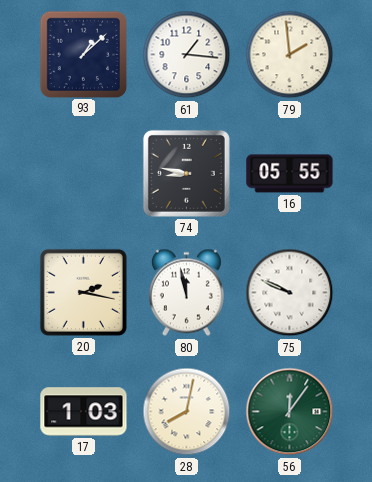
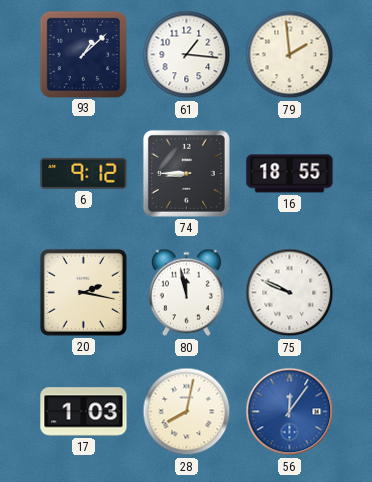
6: none -> 9:12 (84, 173)
74: 8:47 -> 8:45 (186, 173)
16: 05:55 -> 18:55 (290, 174)
56 dial: green -> blue (290, 412)
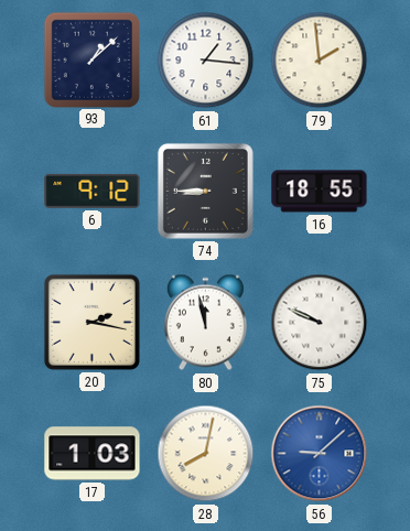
56: 12:06 -> 9:08 (320, 454)
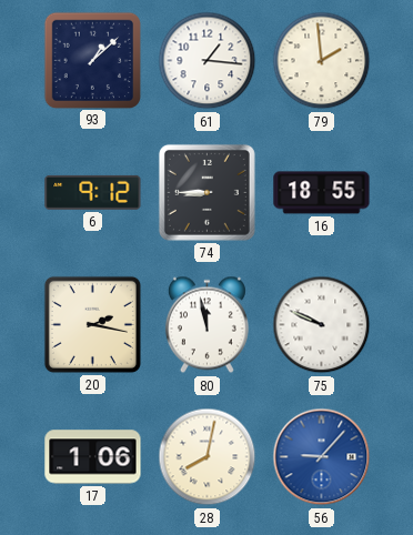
17: 1:03 -> 1:06 (93, 457)
56: 9:08 -> 9:07 (322, 457)
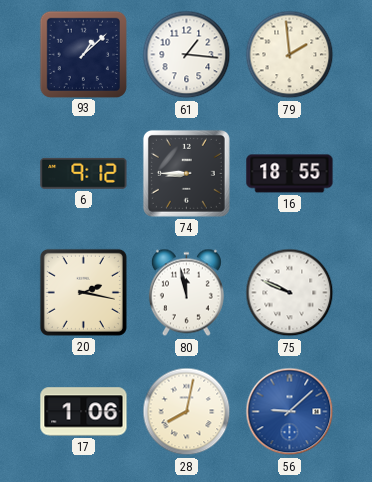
56: 9:07 -> 9:08 (290, 412)
